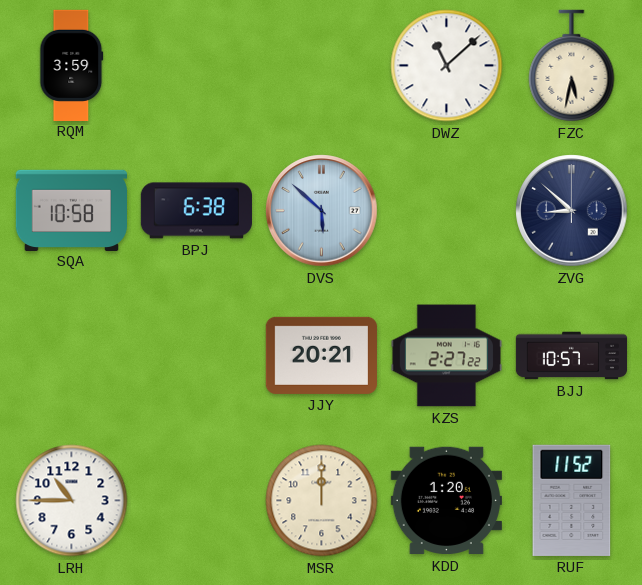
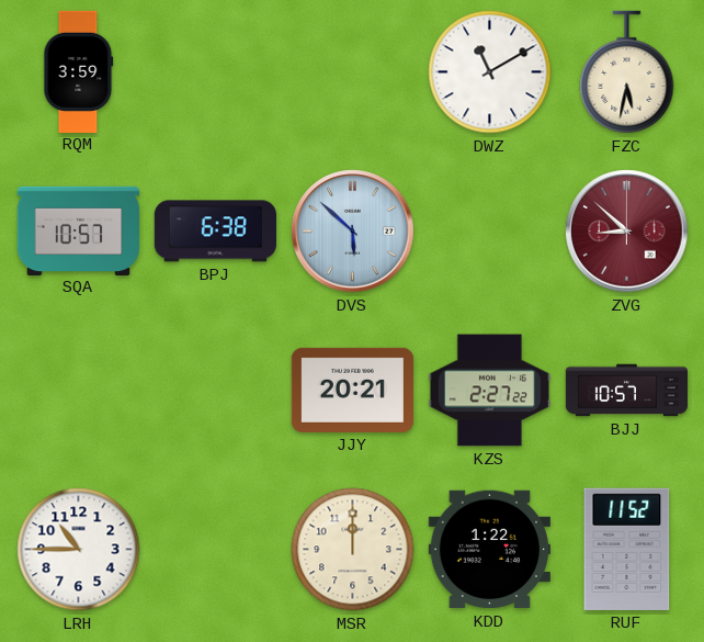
DWZ: 11:08 -> 11:10 (490, 72)
SQA: 10:58 -> 10:57 (78, 230)
ZVG dial: navy -> burgundy (627, 232)
KDD: 1:20 -> 1:22 (489, 550)
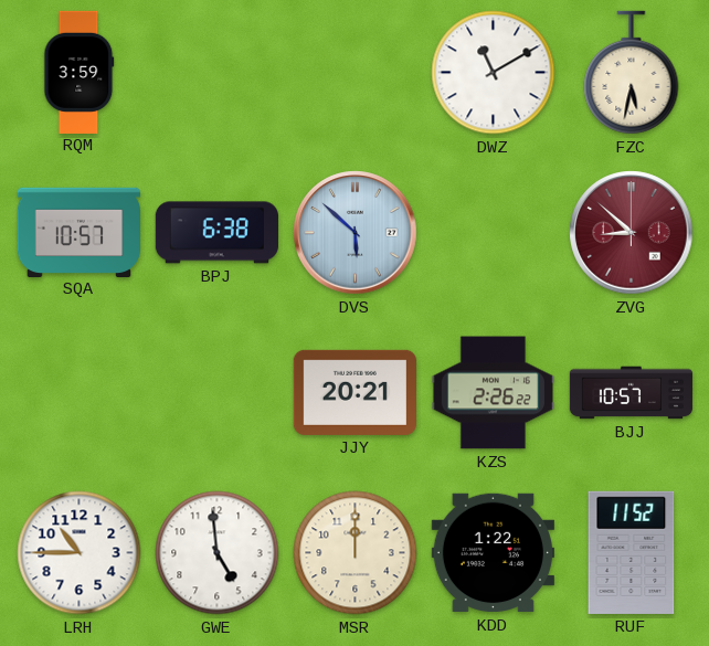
KZS: 2:27 -> 2:26 (493, 393)
GWE: none -> 4:59 (218, 553)
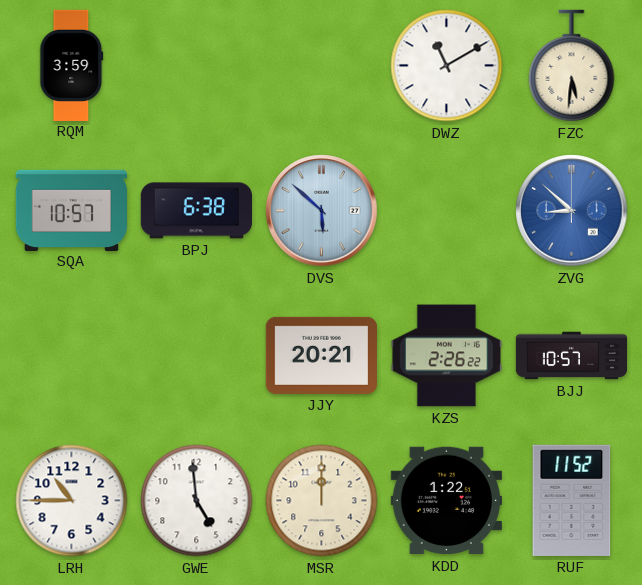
FZC: 5:32 -> 5:31 (572, 66)
ZVG dial: burgundy -> blue (572, 211)
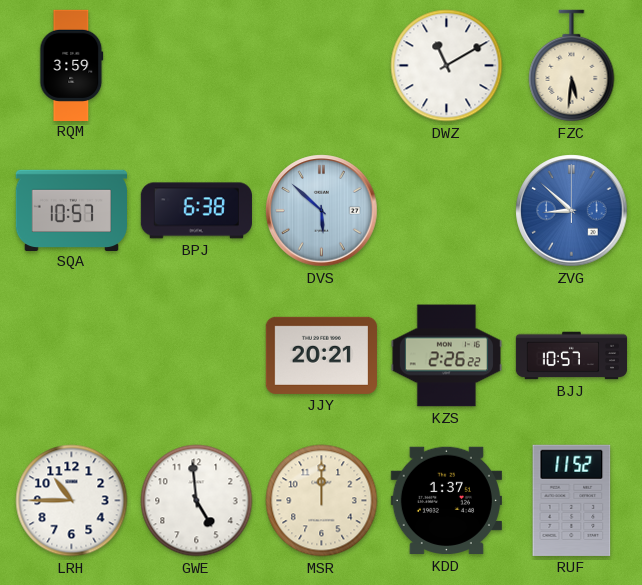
KDD: 1:22 -> 1:37 (446, 501)
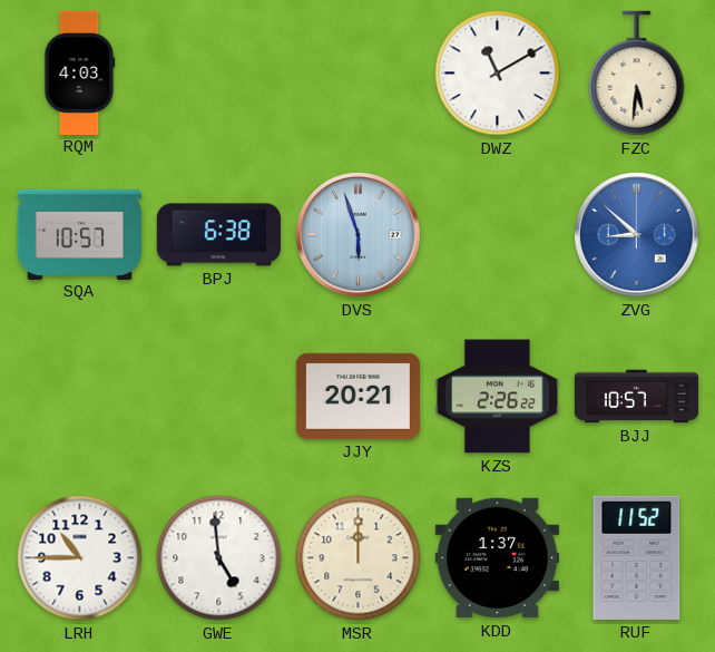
RQM: 3:59 -> 4:03 (80, 72)
DVS: 5:52 -> 5:57 (359, 235)
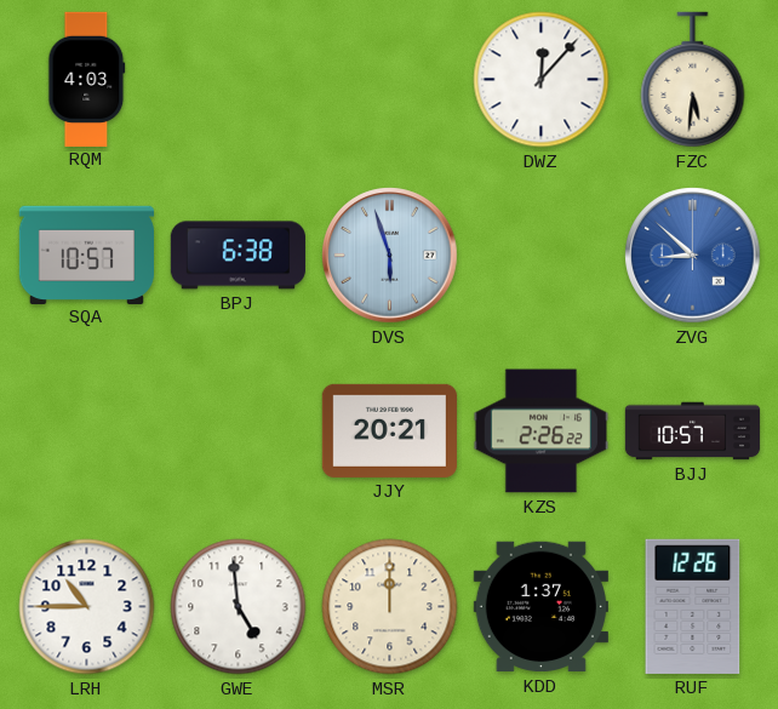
DWZ: 11:10 -> 12:07 (542, 80)
RUF: 11:52 -> 12:26 (693, 606)
